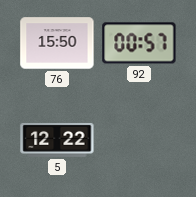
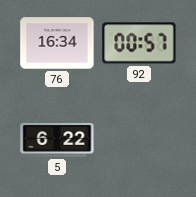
76: 15:50 -> 16:34 (57, 43)
5: 12:22 -> 6:22 (57, 140)
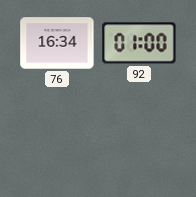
92: 00:57 -> 01:00 (139, 43)
5: 6:22 -> none (57, 140)
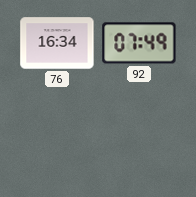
92: 01:00 -> 07:49 (139, 43)
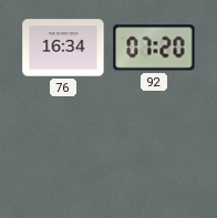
92: 07:49 -> 07:20 (154, 48)
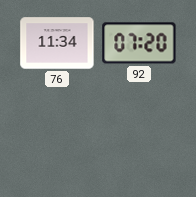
76: 16:34 -> 11:34 (57, 43)
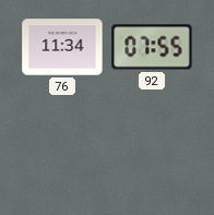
92: 07:20 -> 07:55 (152, 47)
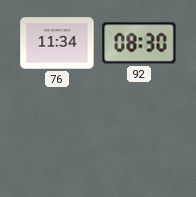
92: 07:55 -> 08:30 (139, 43)
